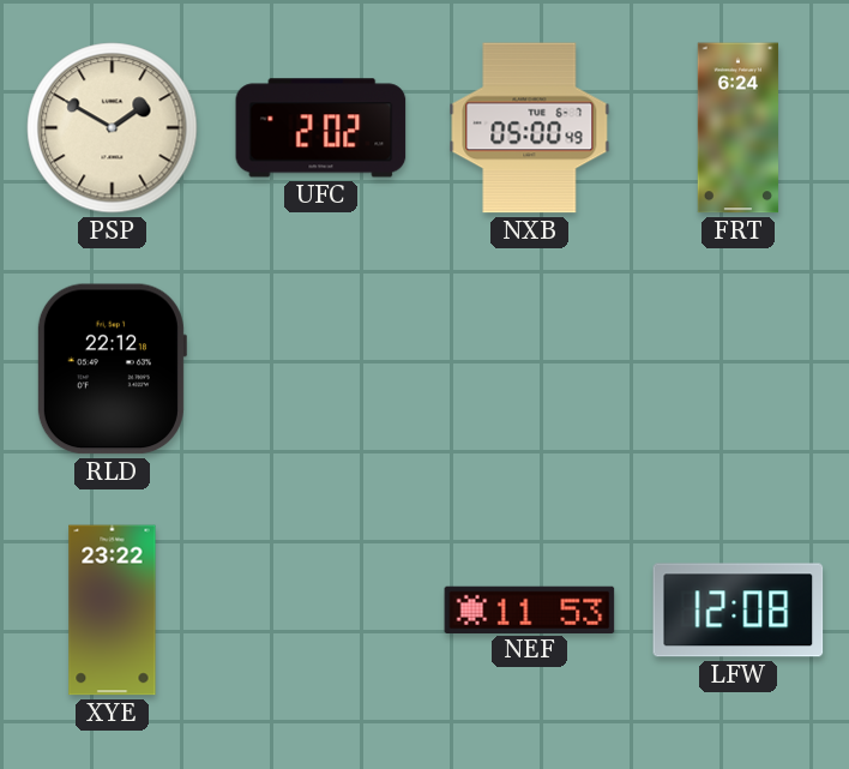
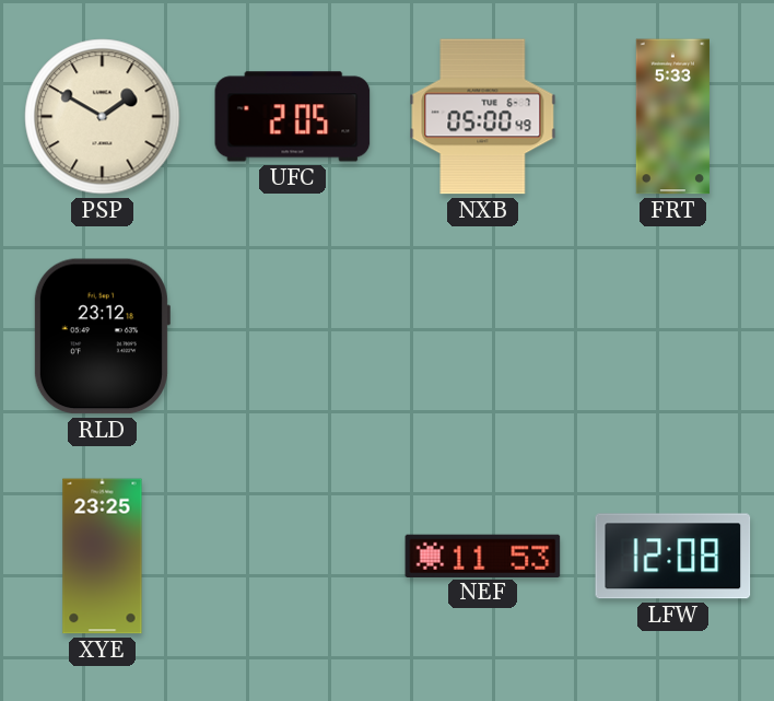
UFC: 2:02 -> 2:05 (293, 117)
FRT: 6:24 -> 5:33 (672, 117)
RLD: 22:12 -> 23:12 (102, 337)
XYE: 23:22 -> 23:25 (103, 557)
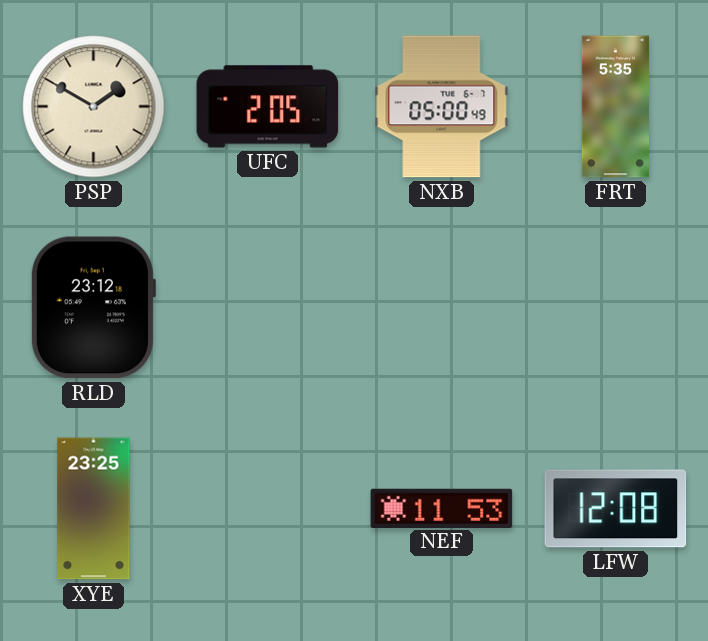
FRT: 5:33 -> 5:35 (615, 107)
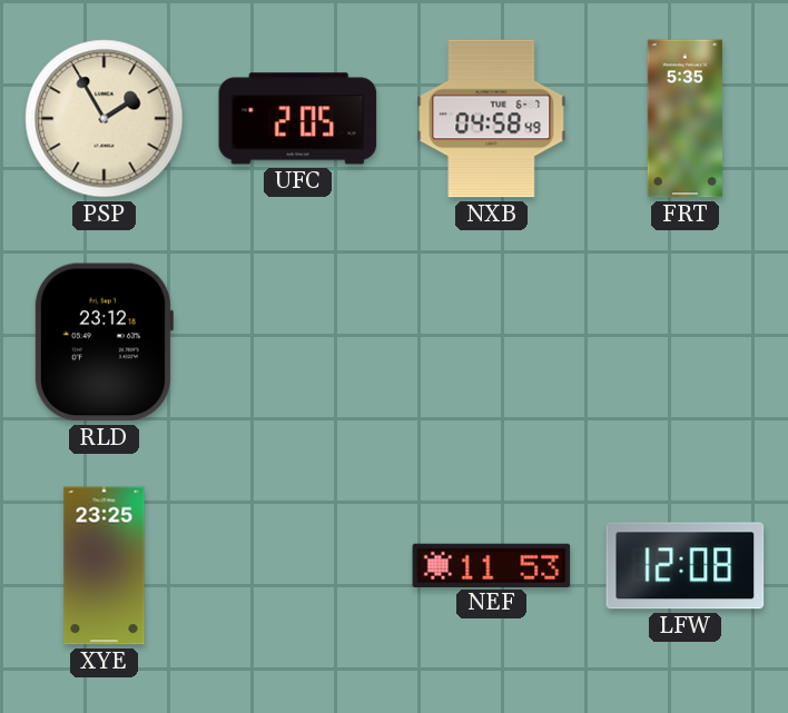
PSP: 1:50 -> 1:55 (105, 119)
NXB: 05:00 -> 04:58 (492, 119)
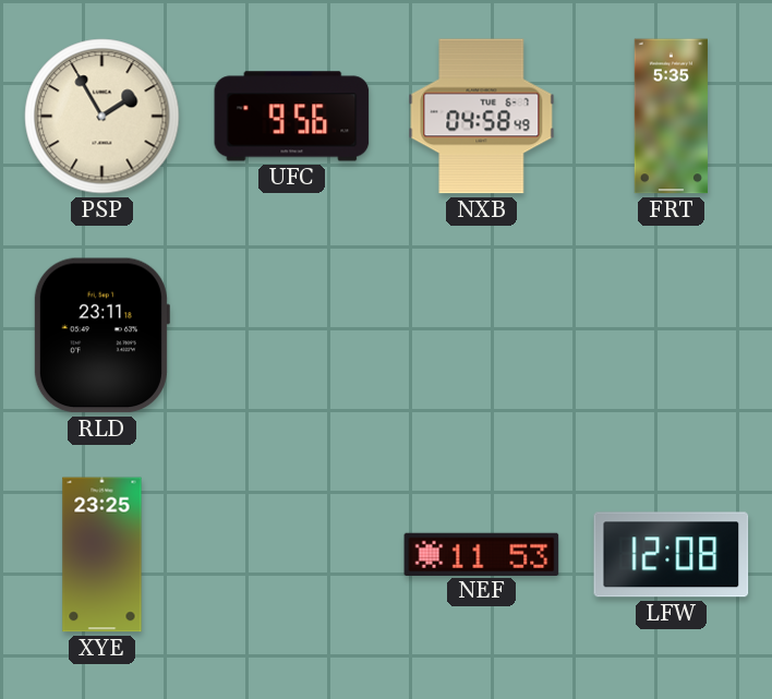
UFC: 2:05 -> 9:56 (292, 117)
RLD: 23:12 -> 23:11 (101, 336)
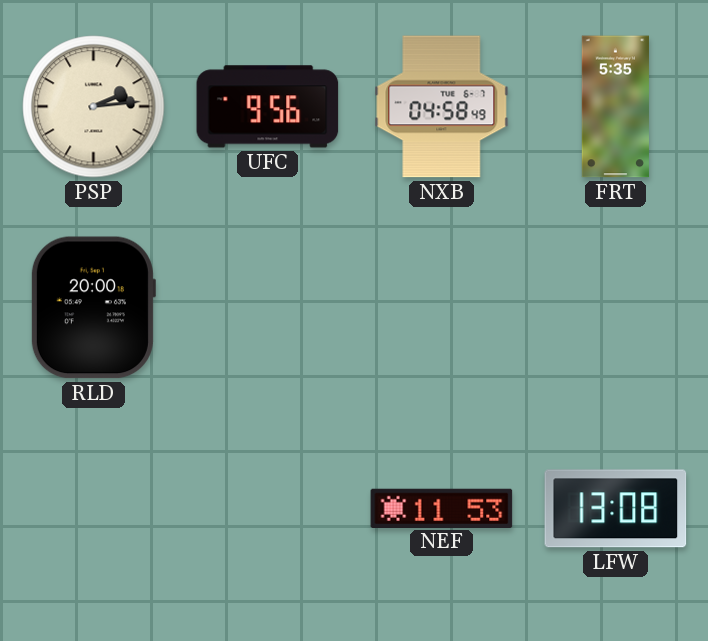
PSP: 1:55 -> 2:14 (94, 107)
RLD: 23:11 -> 20:00 (93, 308)
XYE: 23:25 -> none (102, 555)
LFW: 12:08 -> 13:08 (616, 509)
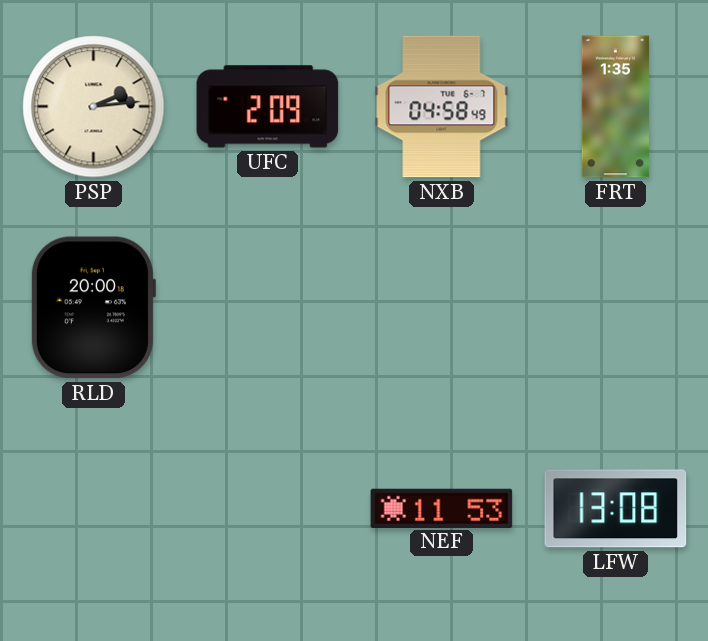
UFC: 9:56 -> 2:09 (268, 107)
FRT: 5:35 -> 1:35 (615, 107)
